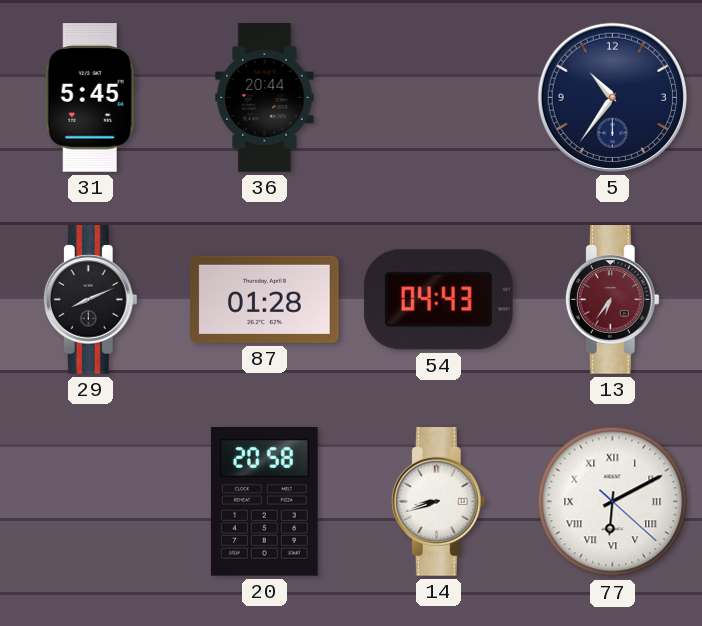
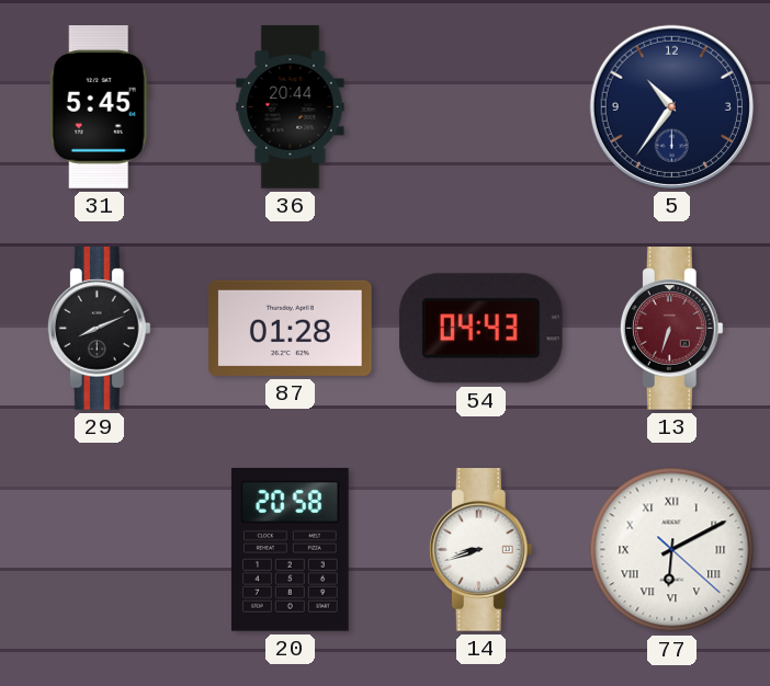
13: 6:36 -> 6:33 (671, 329)
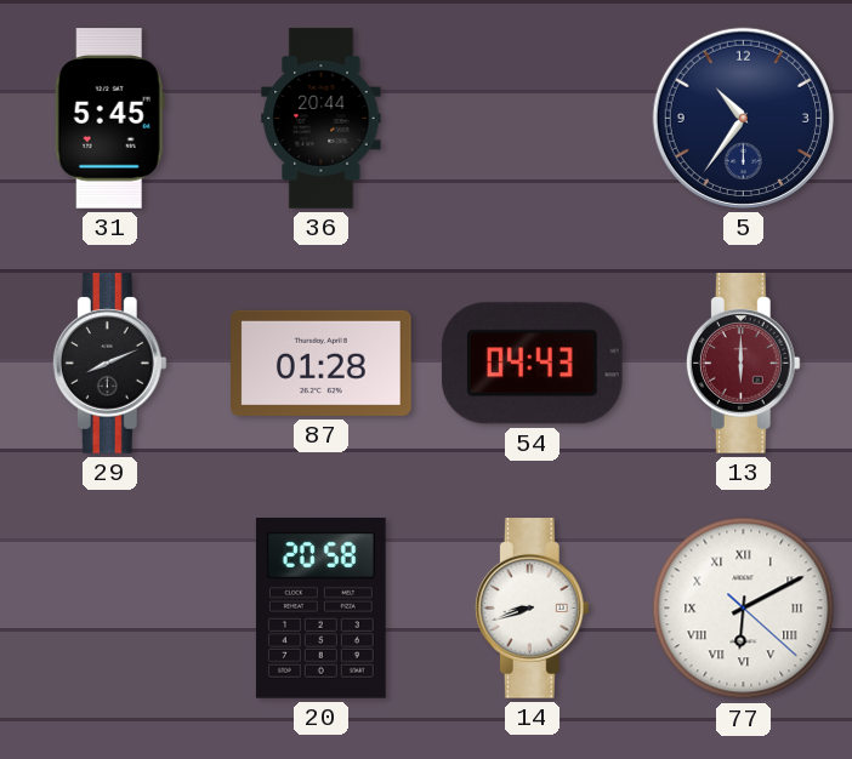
13: 6:33 -> 6:00 (743, 364)
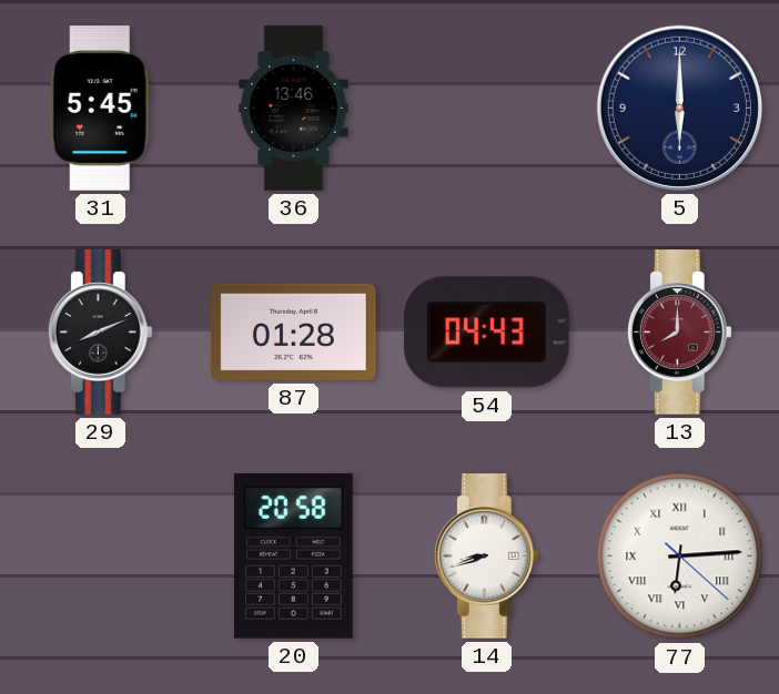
36: 20:44 -> 13:46 (294, 109)
5: 10:36 -> 6:00 (679, 108)
13: 6:00 -> 8:00 (679, 333)
77: 6:10 -> 6:14 (680, 557)
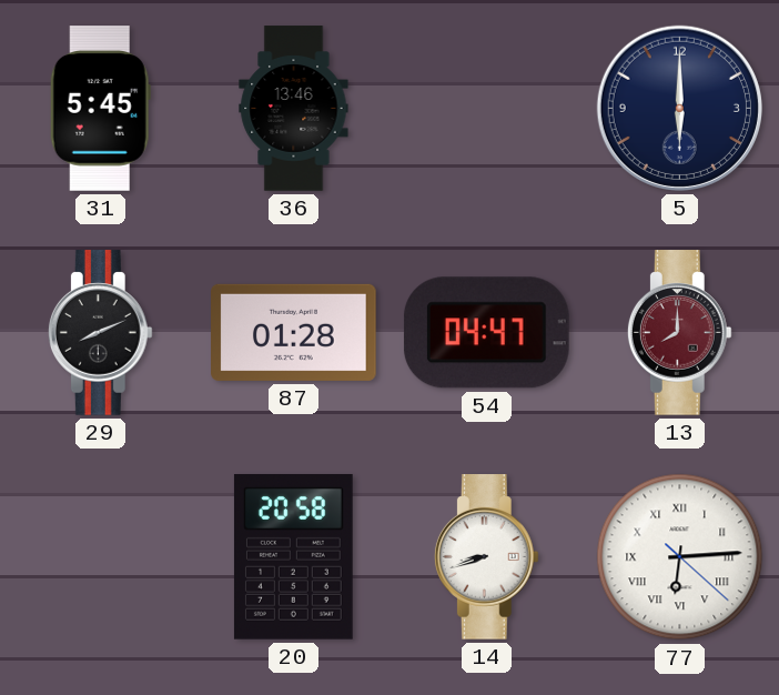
54: 04:43 -> 04:47 (486, 333)
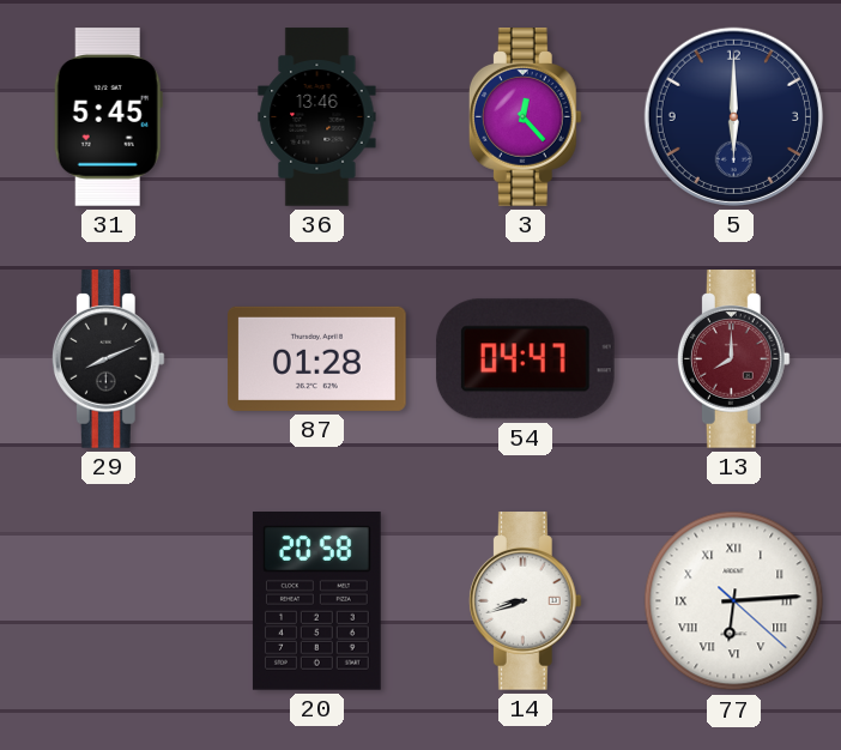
3: none -> 12:23 (525, 117)
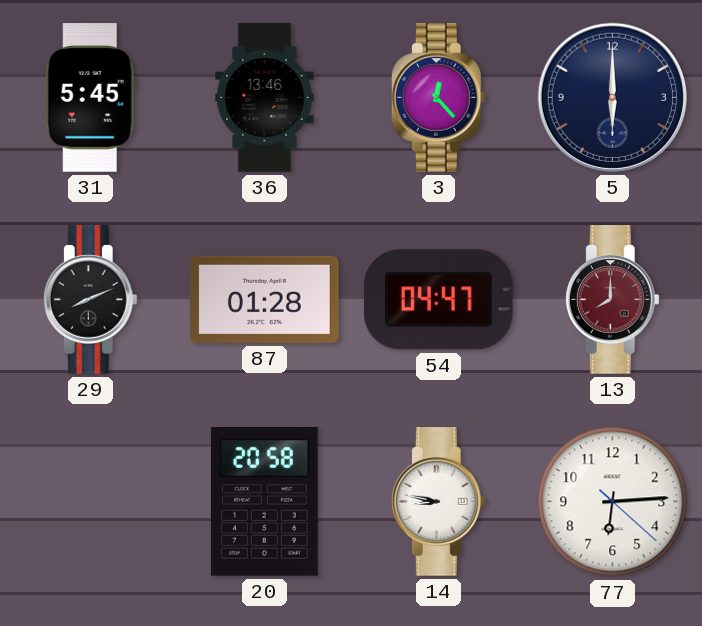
14: 8:42 -> 8:47 (438, 502)
77 numerals: Roman -> Arabic (613, 502)
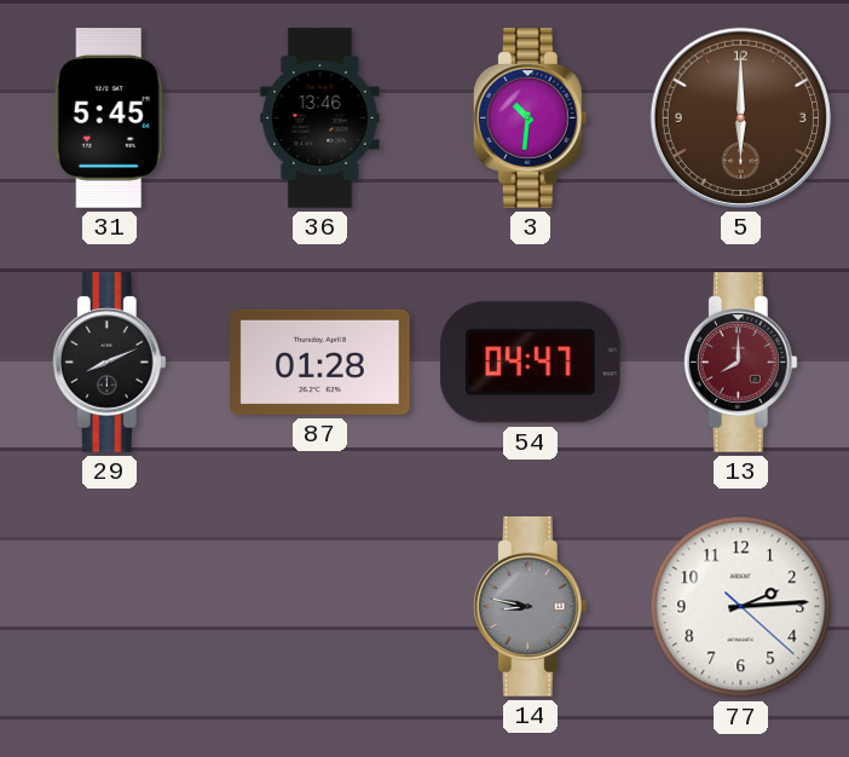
3: 12:23 -> 10:31 (530, 119)
5 dial: navy -> brown (740, 117)
20: 20:58 -> none (264, 502)
14 dial: white -> grey (530, 607)
77: 6:14 -> 2:14 (741, 607)
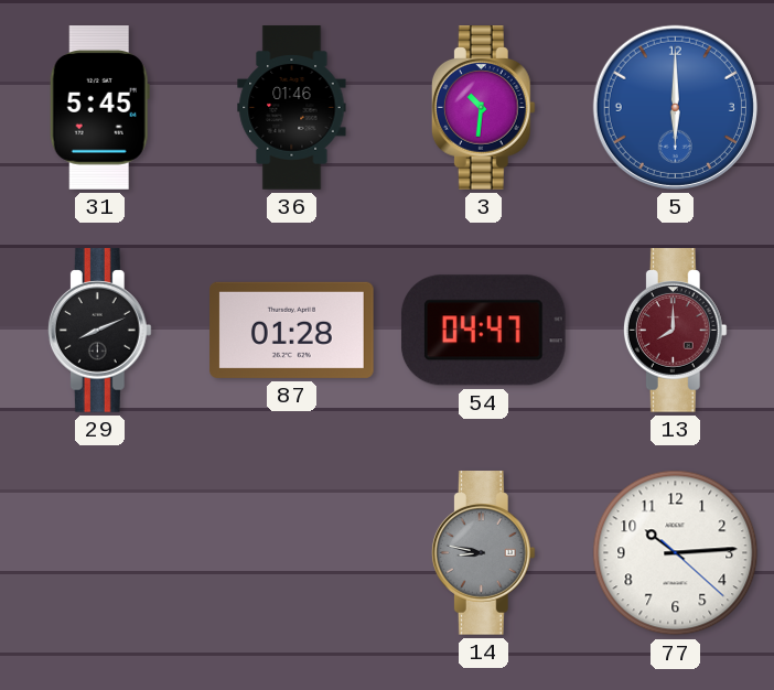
36: 13:46 -> 01:46 (292, 108)
5 dial: brown -> blue (675, 107)
77: 2:14 -> 10:14 (676, 553)
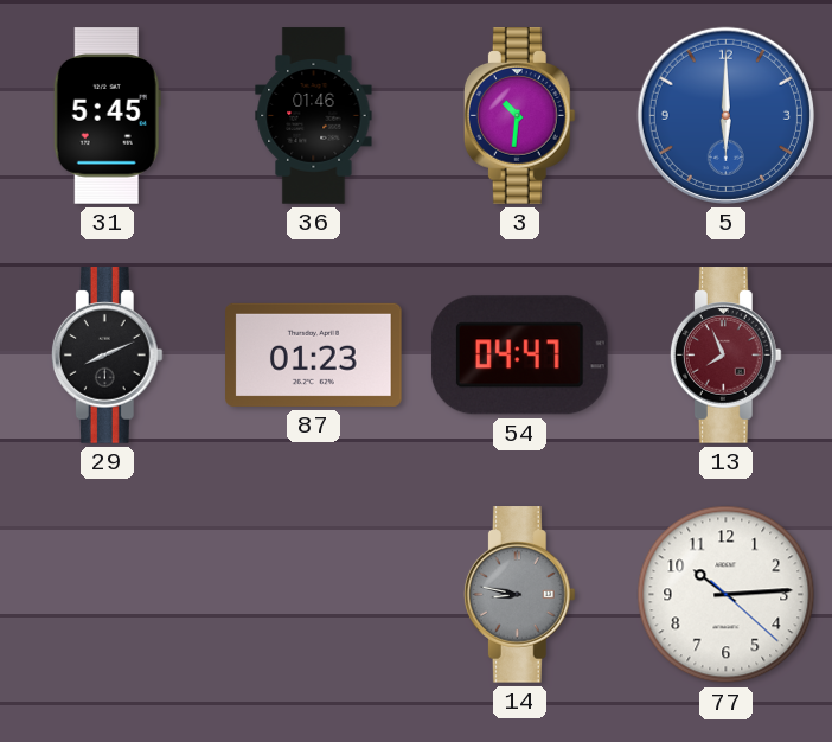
87: 01:28 -> 01:23 (314, 354)
13: 8:00 -> 7:56 (725, 356)
